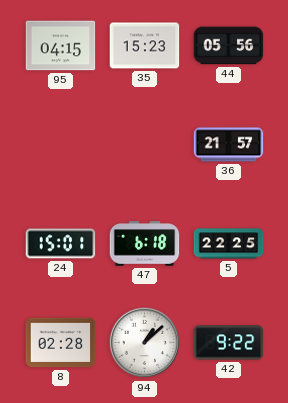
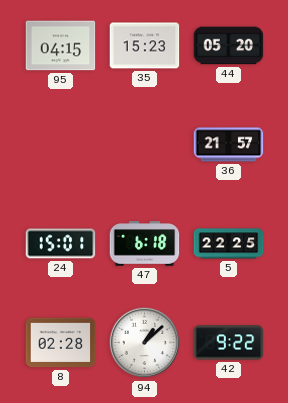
44: 05:56 -> 05:20 (229, 46)
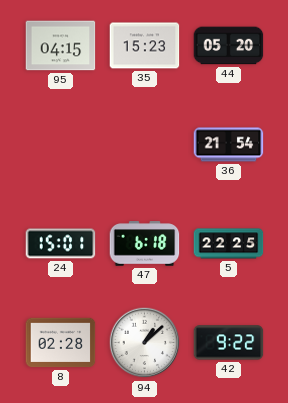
36: 21:57 -> 21:54 (229, 145)
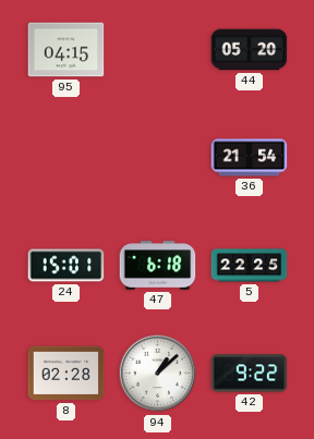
35: 15:23 -> none (145, 46)
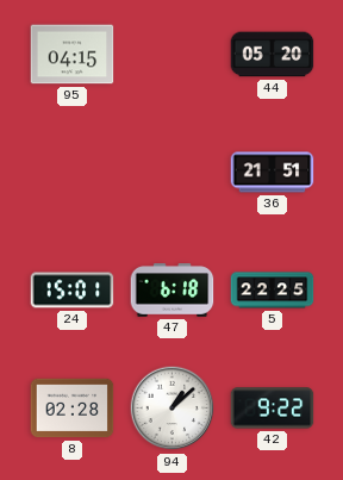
36: 21:54 -> 21:51 (273, 173)
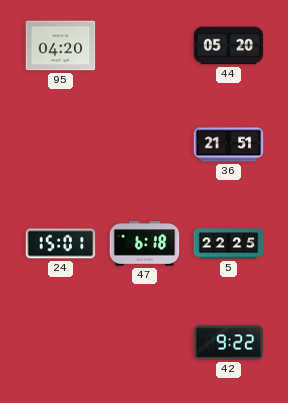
95: 04:15 -> 04:20 (61, 46)
8: 02:28 -> none (73, 409)
94: 1:08 -> none (173, 409)
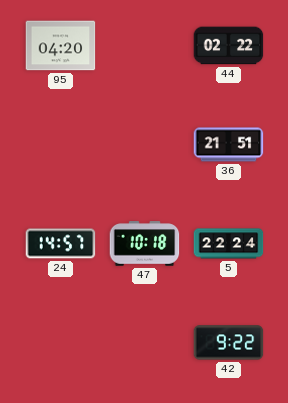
44: 05:20 -> 02:22 (229, 46)
24: 15:01 -> 14:57 (61, 244)
47: 6:18 -> 10:18 (145, 244)
5: 22:25 -> 22:24 (229, 244)
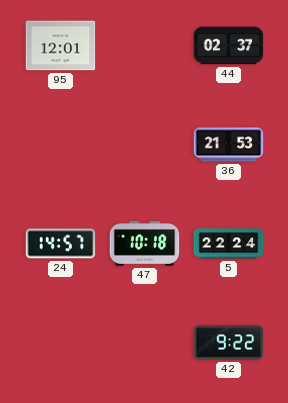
95: 04:20 -> 12:01 (61, 46)
44: 02:22 -> 02:37 (229, 46)
36: 21:51 -> 21:53 (229, 145)
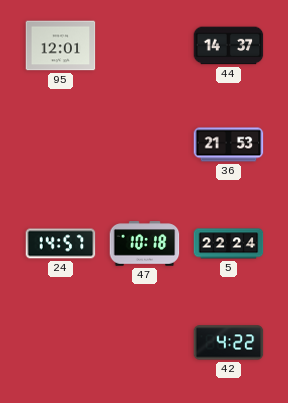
44: 02:37 -> 14:37 (229, 46)
42: 9:22 -> 4:22 (229, 343)
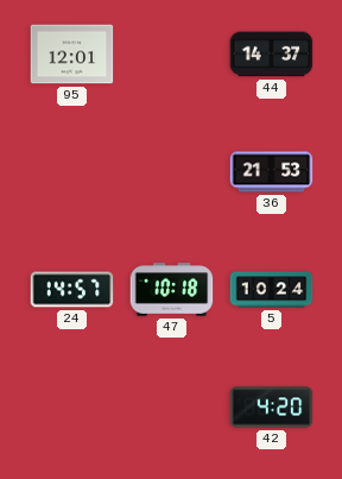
5: 22:24 -> 10:24 (272, 290)
42: 4:22 -> 4:20 (272, 408)
